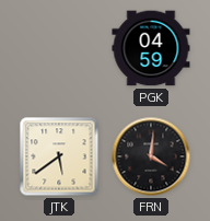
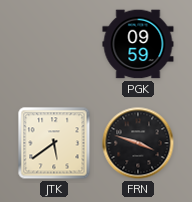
PGK: 04:59 -> 09:59 (138, 44)
FRN: 4:01 -> 3:48 (138, 143)
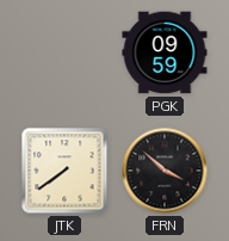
JTK: 5:39 -> 7:39 (64, 171)
FRN: 3:48 -> 3:52 (165, 171)
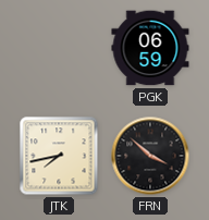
PGK: 09:59 -> 06:59 (150, 48)
JTK: 7:39 -> 7:43 (59, 156)
